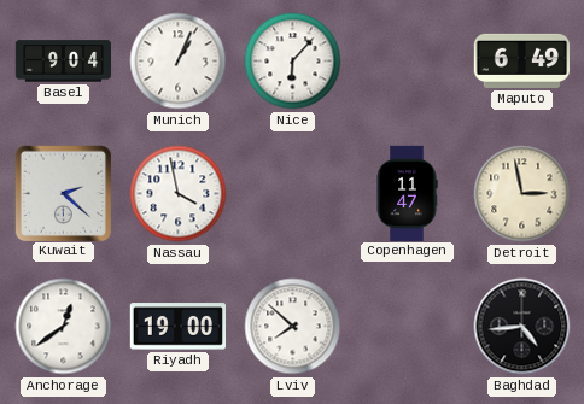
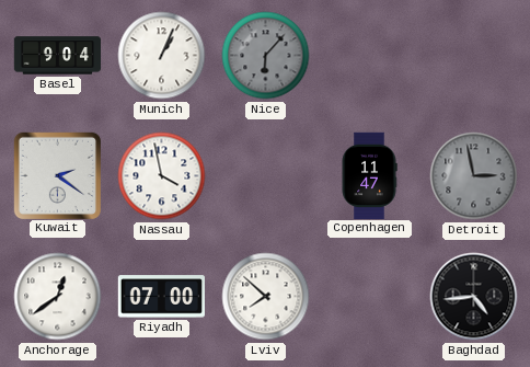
Nice dial: white -> grey (266, 56)
Maputo: 6:49 -> none (521, 60)
Kuwait: 2:22 -> 2:21 (57, 175)
Detroit dial: cream -> grey (474, 176)
Riyadh: 19:00 -> 07:00 (161, 297)
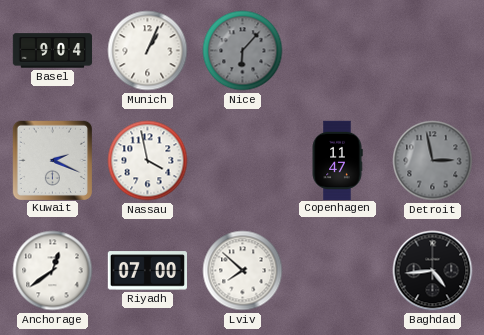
Kuwait: 2:21 -> 2:19 (52, 160)
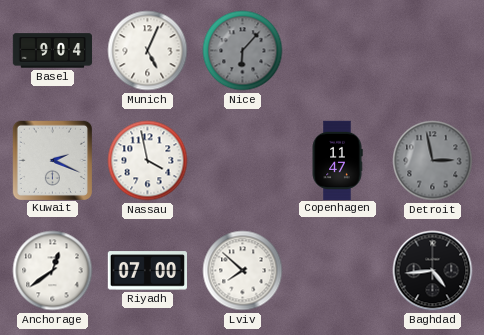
Munich: 1:04 -> 5:04 (148, 51)
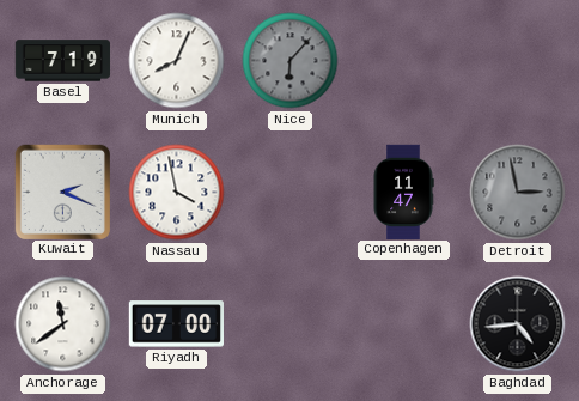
Basel: 9:04 -> 7:19 (63, 61)
Munich: 5:04 -> 8:04 (177, 61)
Anchorage: 12:39 -> 11:39 (63, 324)
Lviv: 7:52 -> none (243, 271)
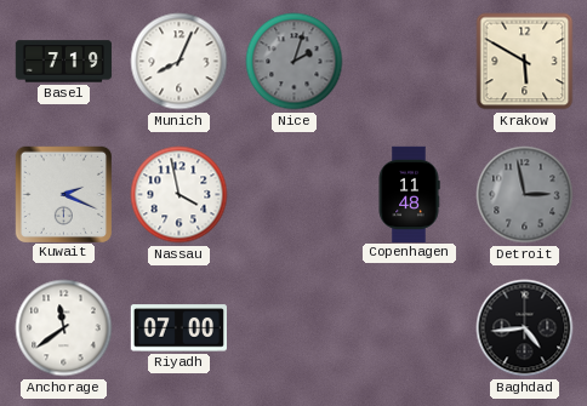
Nice: 6:07 -> 2:03 (295, 62)
Krakow: none -> 5:50 (525, 62)
Copenhagen: 11:47 -> 11:48 (409, 194)
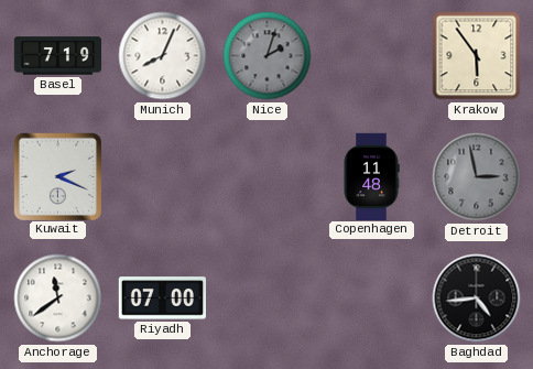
Krakow: 5:50 -> 5:54 (477, 56)
Nassau: 3:58 -> none (179, 195)
